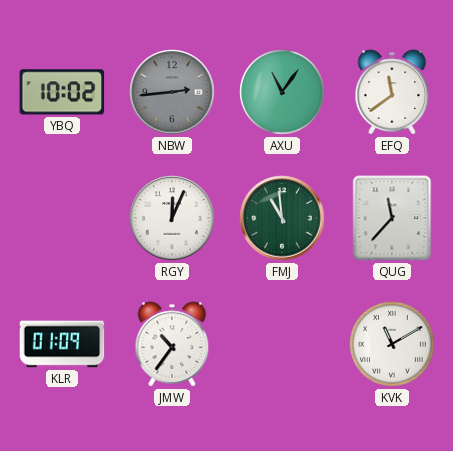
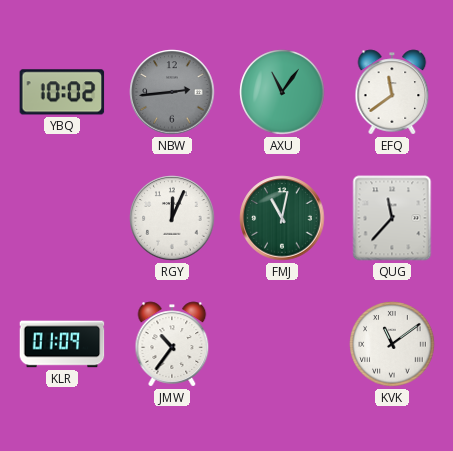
FMJ: 10:59 -> 11:02 (282, 218)
KVK: 11:10 -> 11:09 (392, 344)
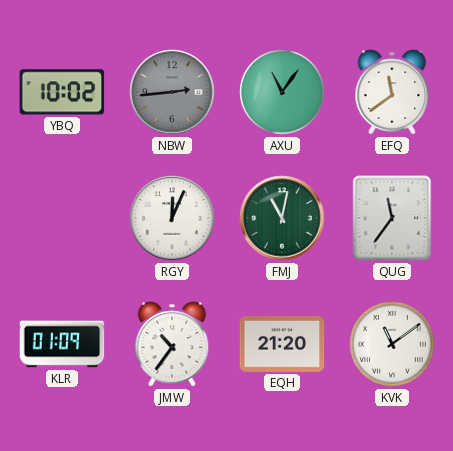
QUG: 11:37 -> 11:36 (392, 218)
EQH: none -> 21:20 (282, 344)
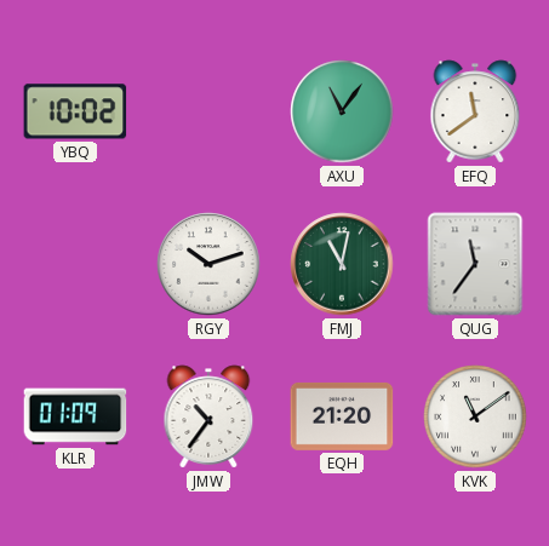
NBW: 2:44 -> none (172, 92)
RGY: 12:04 -> 10:12 (208, 264)
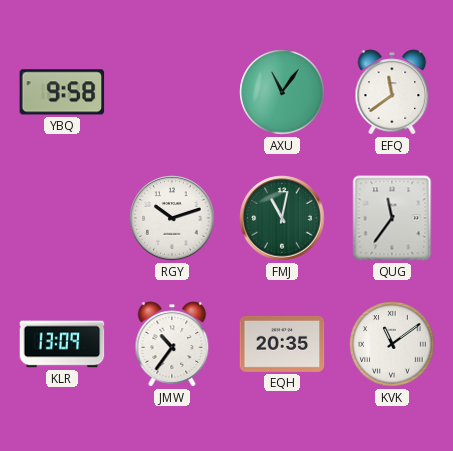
YBQ: 10:02 -> 9:58 (62, 92)
KLR: 01:09 -> 13:09 (62, 344)
EQH: 21:20 -> 20:35 (282, 344)
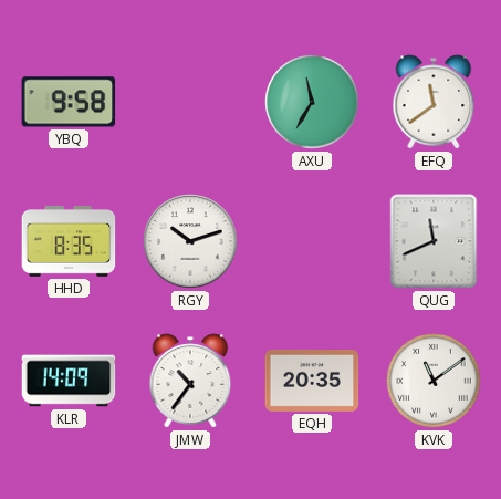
AXU: 11:06 -> 11:35 (312, 102)
HHD: none -> 8:35 (69, 241)
FMJ: 11:02 -> none (282, 218)
QUG: 11:36 -> 11:41 (434, 241)
KLR: 13:09 -> 14:09 (69, 381)
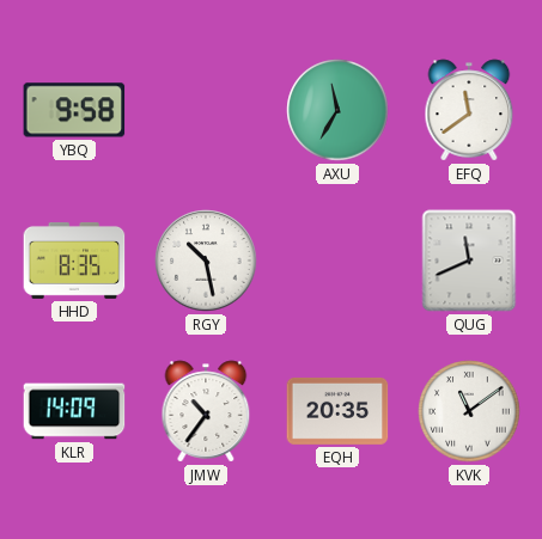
RGY: 10:12 -> 10:28 (206, 261)
